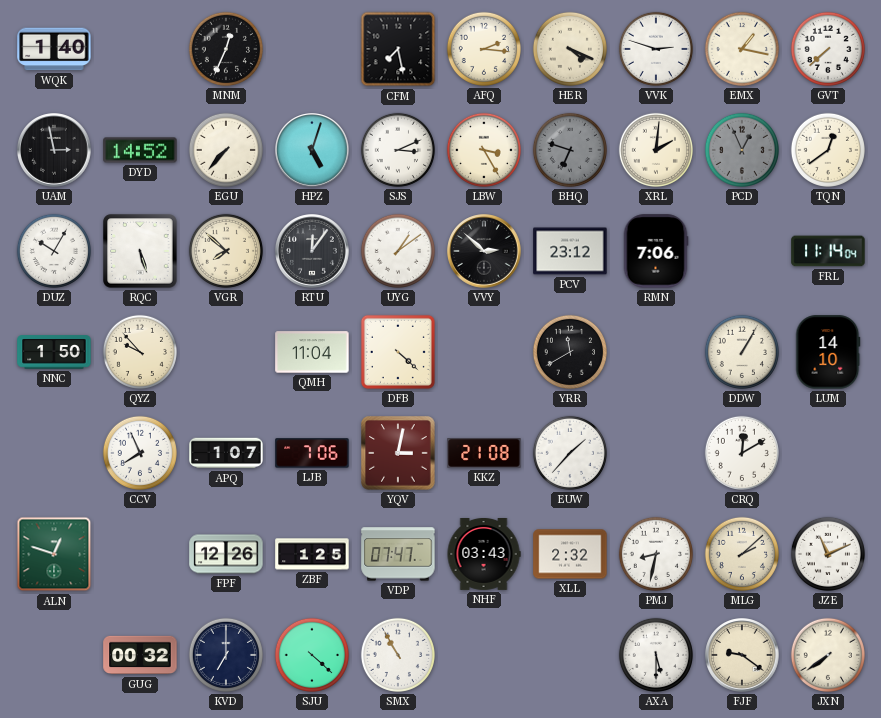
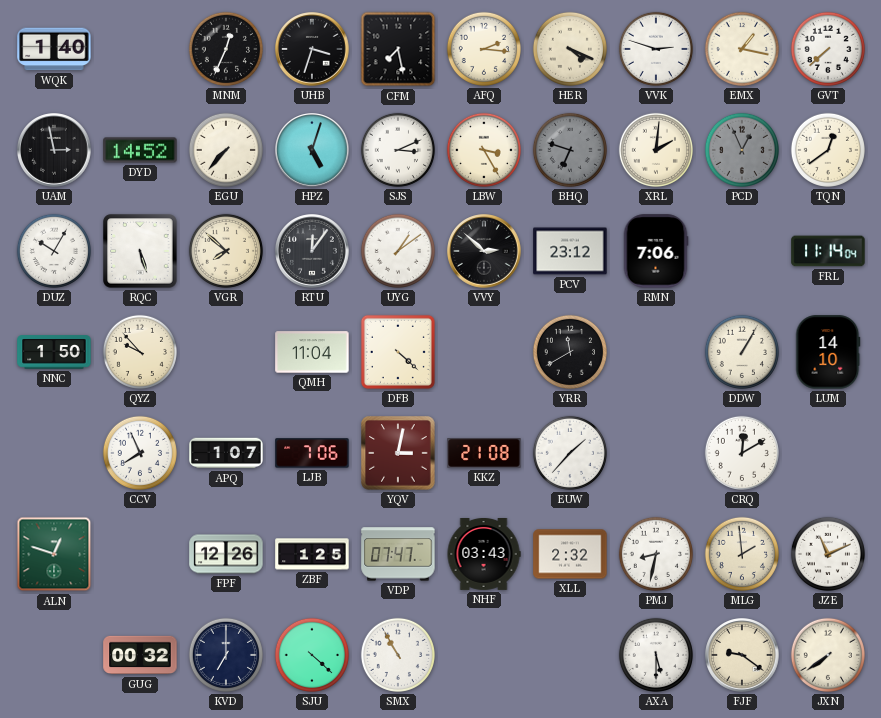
UHB: none -> 3:33 (312, 49)
MLG: 2:08 -> 1:59 (742, 554)
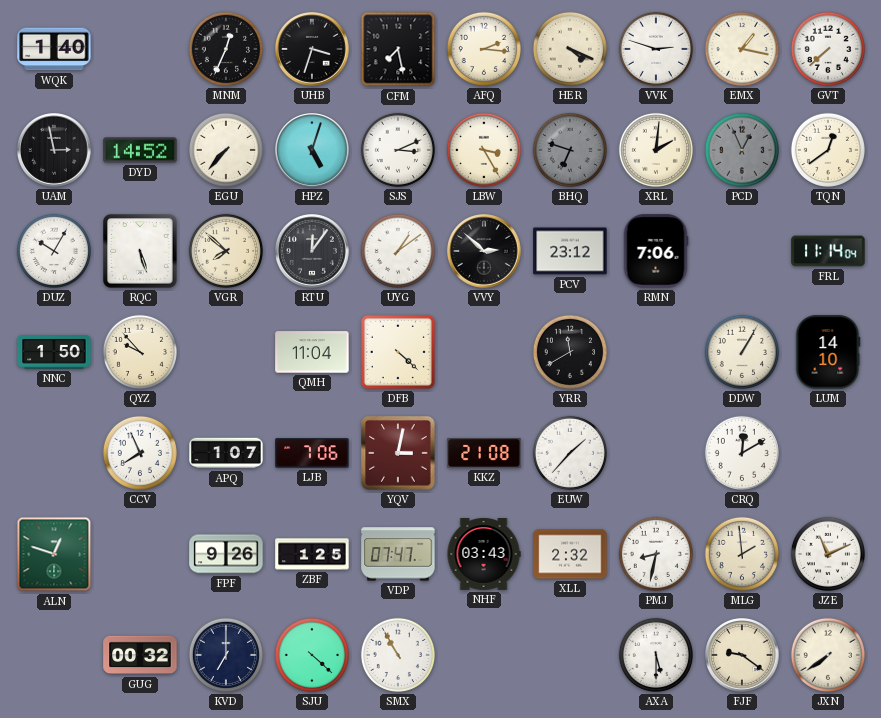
FPF: 12:26 -> 9:26 (226, 554)
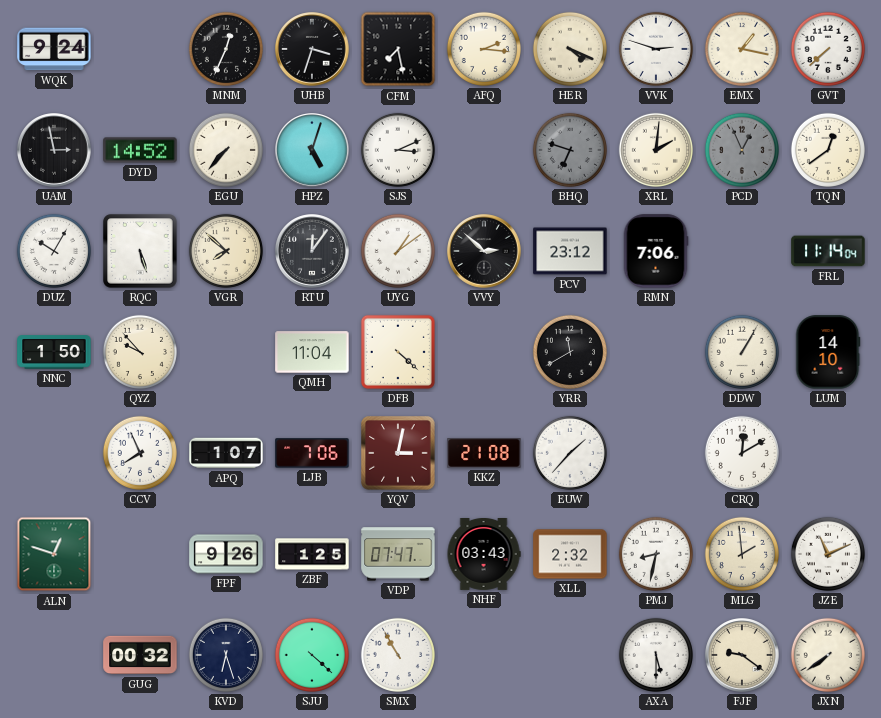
WQK: 1:40 -> 9:24 (54, 49)
LBW: 3:25 -> none (484, 150)
KVD: 7:00 -> 6:27 (226, 655)
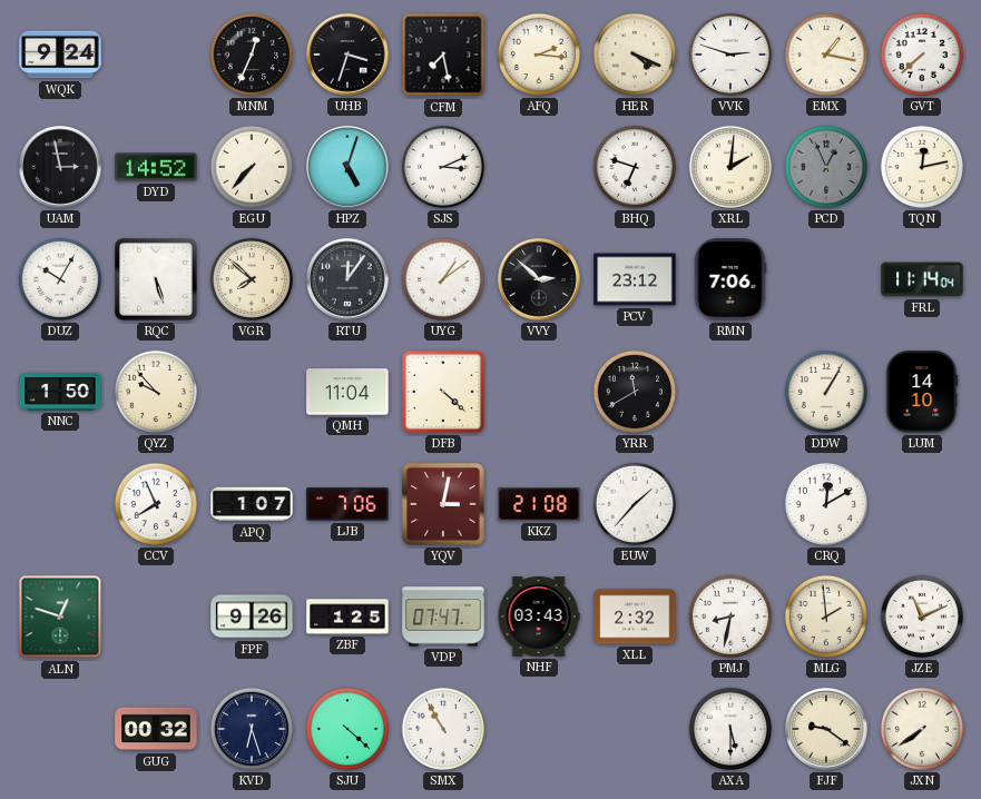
BHQ dial: grey -> white (635, 167)
TQN: 12:39 -> 12:13 (922, 167)
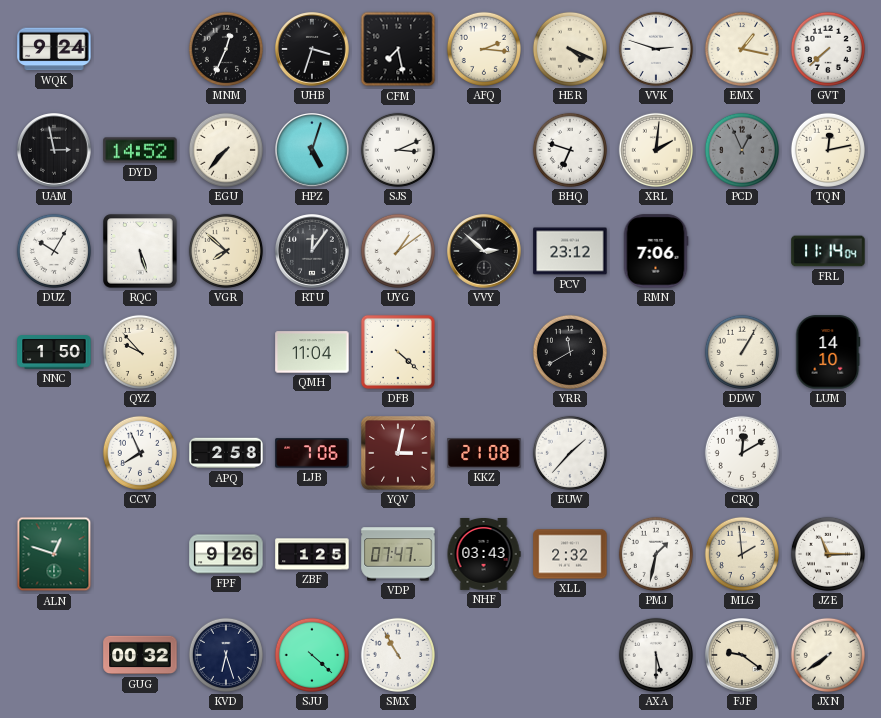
APQ: 1:07 -> 2:58 (226, 453)
PMJ: 8:32 -> 1:32 (656, 554)
JZE: 11:11 -> 11:15 (828, 554)
